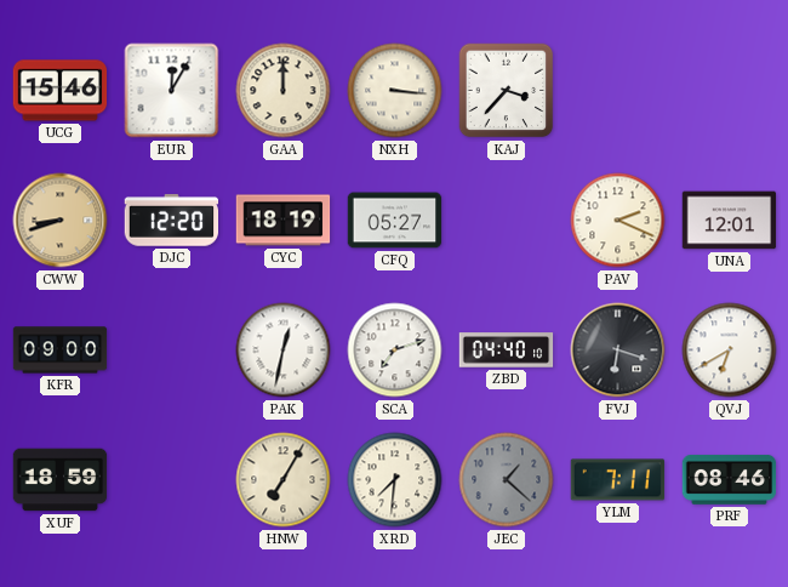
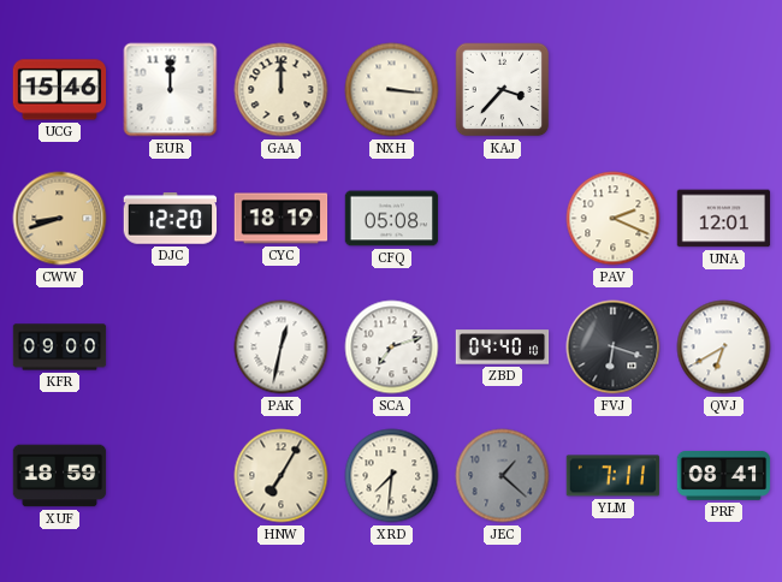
EUR: 12:05 -> 12:00 (171, 90)
CFQ: 05:27 -> 05:08 (392, 219)
PRF: 08:46 -> 08:41 (724, 476)
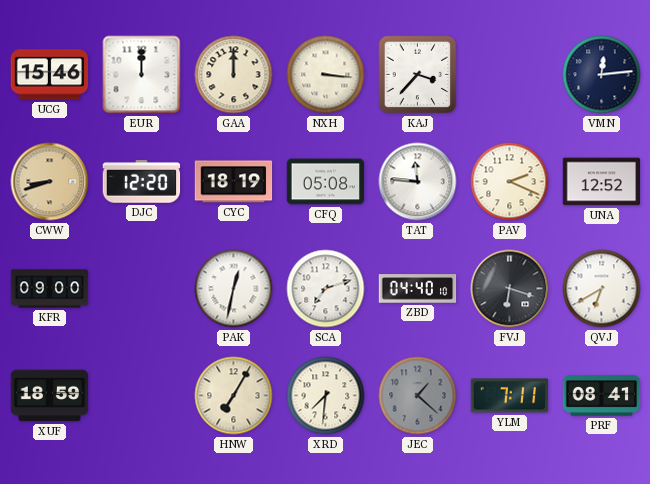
VMN: none -> 12:14 (602, 75)
TAT: none -> 11:46 (418, 182)
UNA: 12:01 -> 12:52 (602, 182)
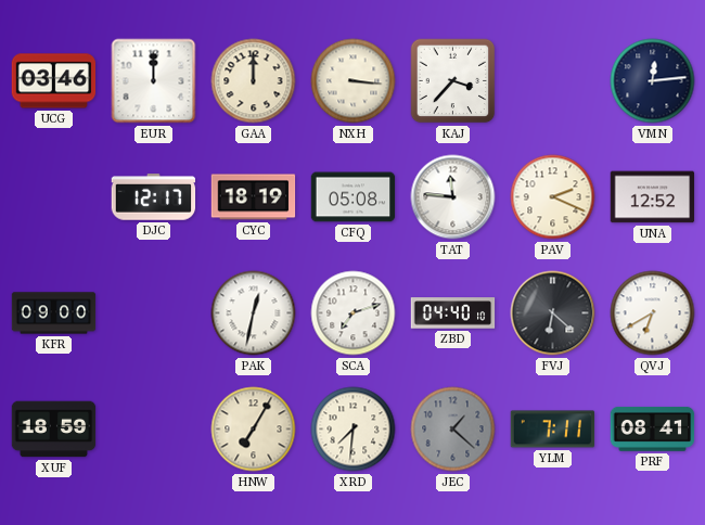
UCG: 15:46 -> 03:46 (54, 81)
CWW: 8:42 -> none (50, 182)
DJC: 12:20 -> 12:17 (154, 197)
FVJ: 6:18 -> 6:22 (553, 313)
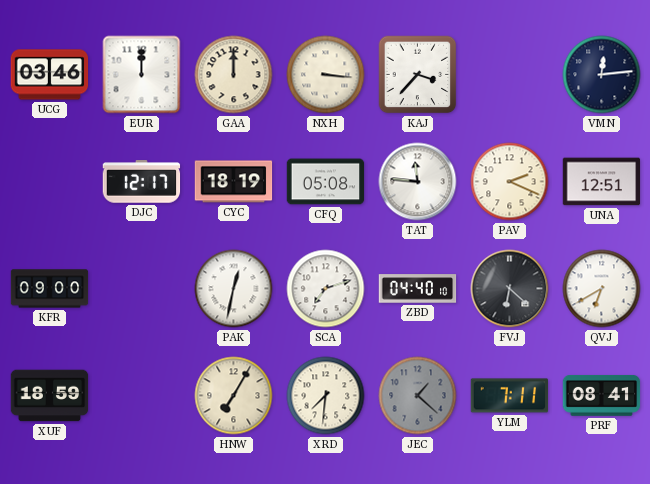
UNA: 12:52 -> 12:51 (602, 182)
